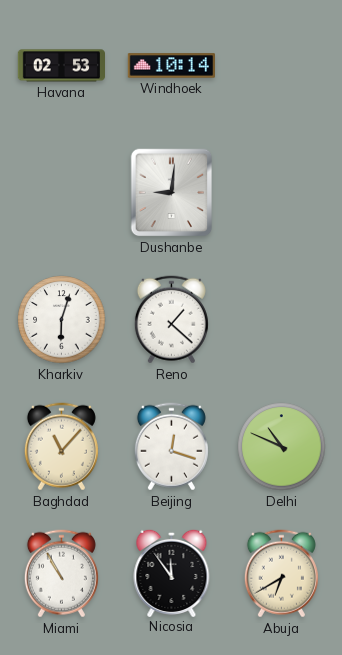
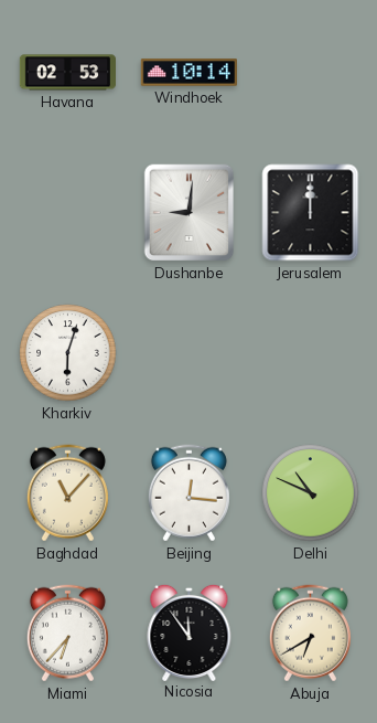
Jerusalem: none -> 12:00 (311, 213)
Reno: 1:22 -> none (171, 320)
Beijing: 12:18 -> 12:16 (188, 493)
Miami: 10:55 -> 6:37 (67, 634)
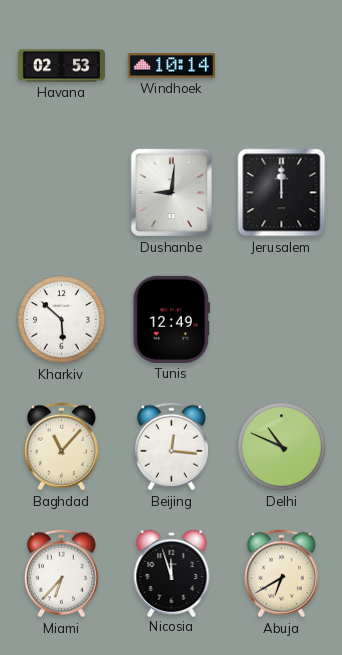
Kharkiv: 6:03 -> 5:52 (62, 320)
Tunis: none -> 12:49 (171, 319)
Nicosia: 11:54 -> 11:57 (172, 572)
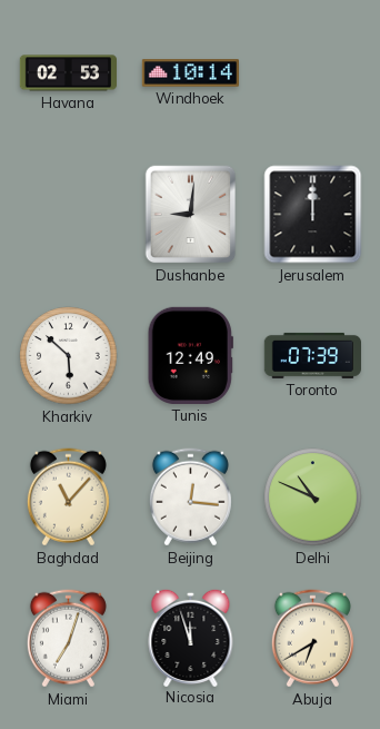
Toronto: none -> 07:39 (312, 355)
Miami: 6:37 -> 7:03 (68, 639)
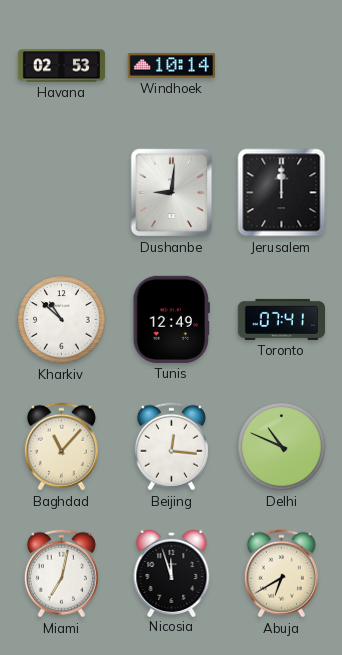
Kharkiv: 5:52 -> 10:52 (62, 320)
Toronto: 07:39 -> 07:41 (281, 319)
Miami: 7:03 -> 7:02 (61, 574)
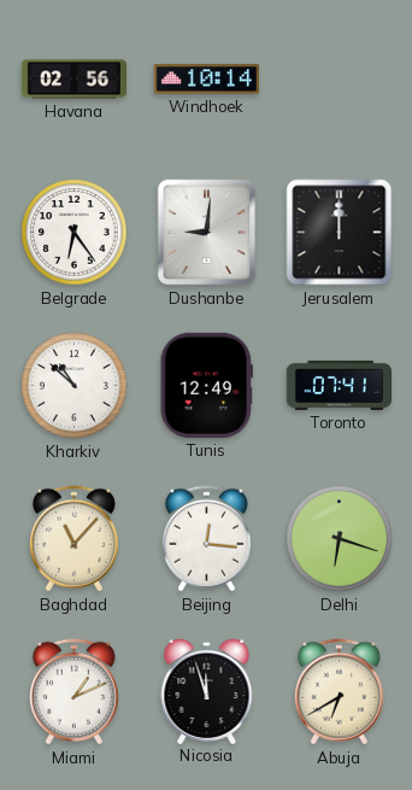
Havana: 02:53 -> 02:56 (73, 80)
Belgrade: none -> 6:24 (75, 233)
Delhi: 10:49 -> 6:18 (340, 539)
Miami: 7:02 -> 1:11 (73, 692)
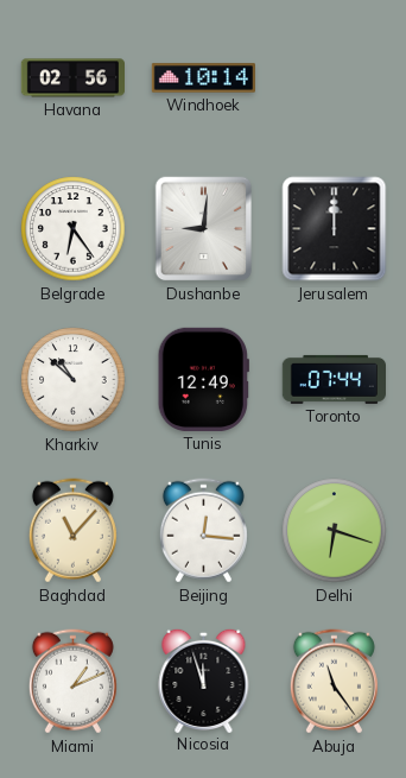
Toronto: 07:41 -> 07:44 (334, 379)
Abuja: 6:40 -> 11:24 (334, 682)
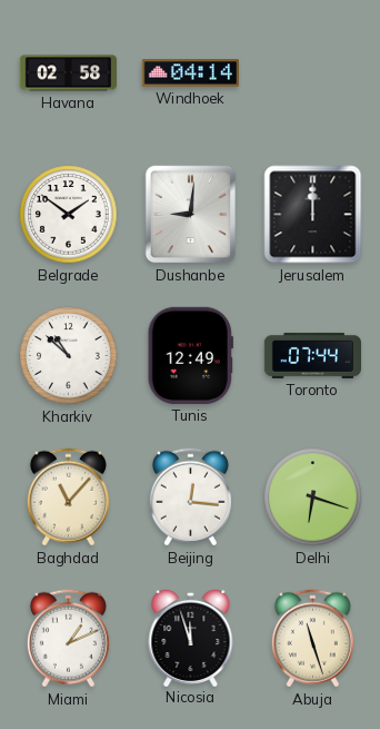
Havana: 02:56 -> 02:58 (68, 73)
Windhoek: 10:14 -> 04:14 (190, 73)
Belgrade: 6:24 -> 1:51 (69, 215)
Abuja: 11:24 -> 11:27 (312, 639)
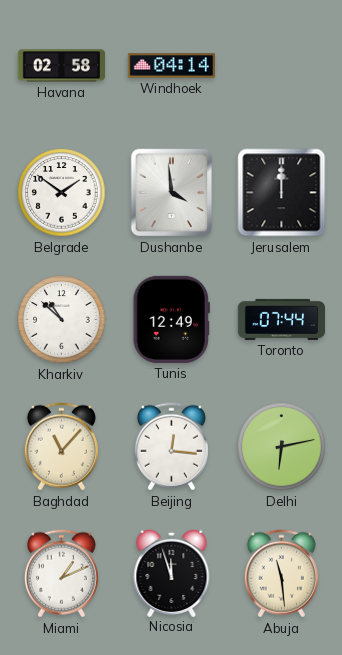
Dushanbe: 9:01 -> 3:59 (172, 193)
Delhi: 6:18 -> 6:13 (282, 447)
Abuja: 11:27 -> 11:29 (281, 574)
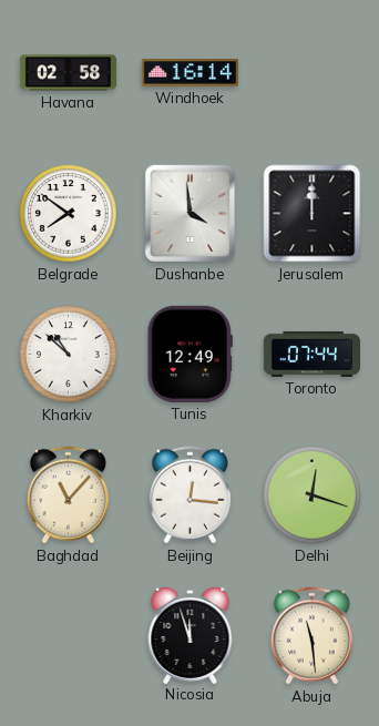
Windhoek: 04:14 -> 16:14 (189, 73)
Belgrade: 1:51 -> 7:51 (69, 214)
Delhi: 6:13 -> 12:18 (313, 495)
Miami: 1:11 -> none (61, 574)
